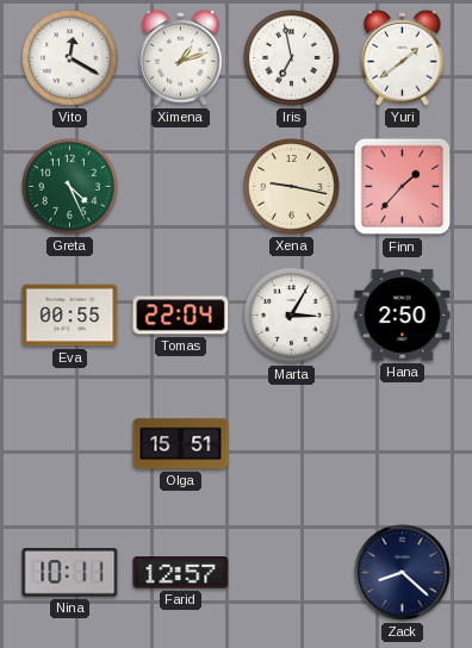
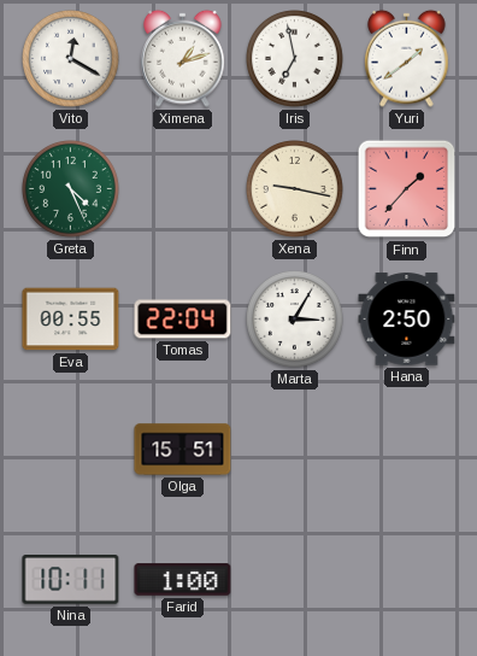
Farid: 12:57 -> 1:00 (183, 580)
Zack: 8:22 -> none (403, 573)
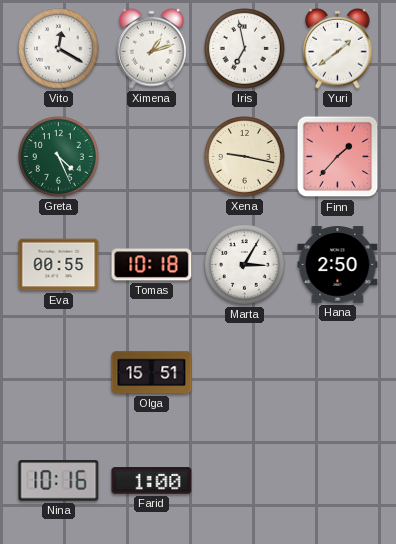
Tomas: 22:04 -> 10:18 (152, 265)
Nina: 10:11 -> 10:16 (59, 481)
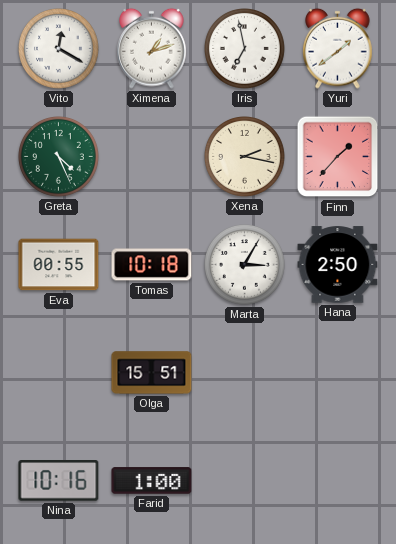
Xena: 9:17 -> 2:17 (245, 157)
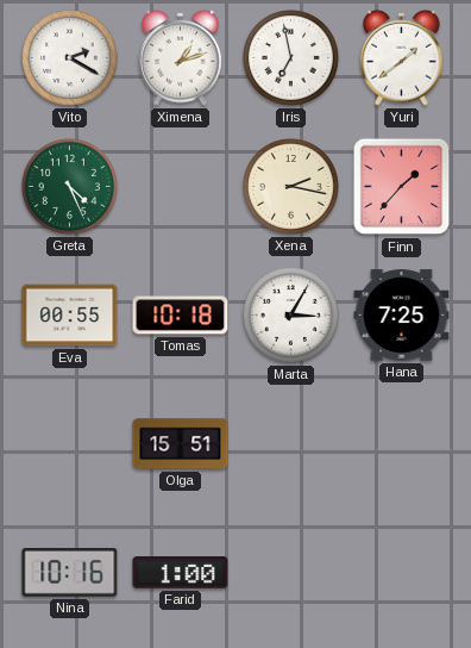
Vito: 12:20 -> 2:20 (70, 58)
Hana: 2:50 -> 7:25 (402, 316)
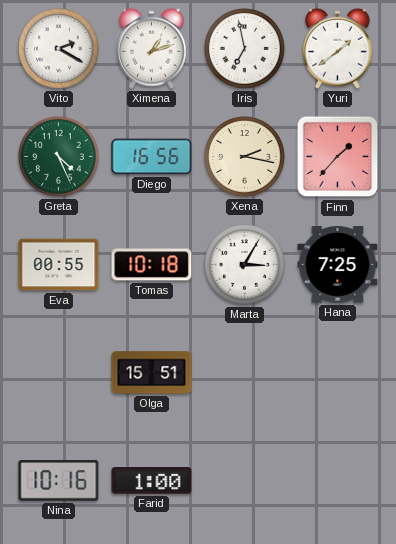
Diego: none -> 16:56 (152, 157)
